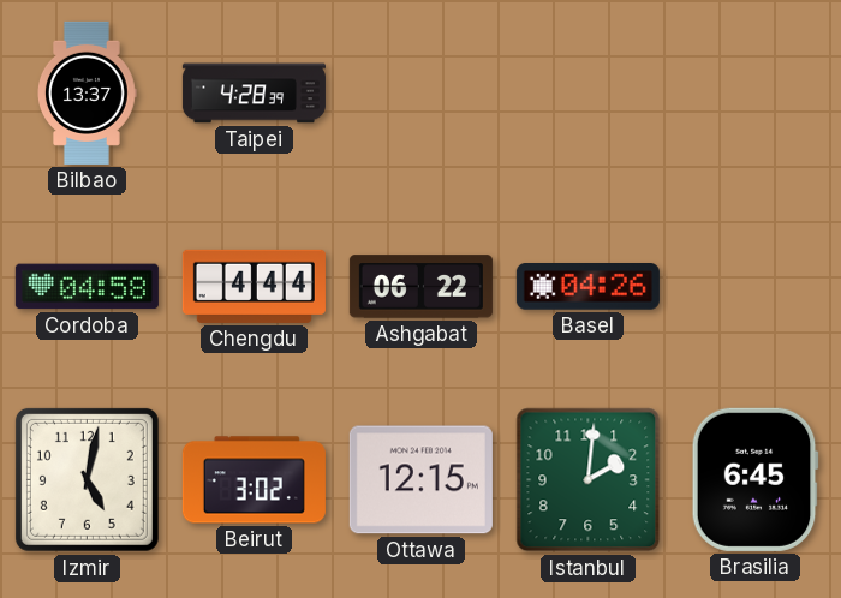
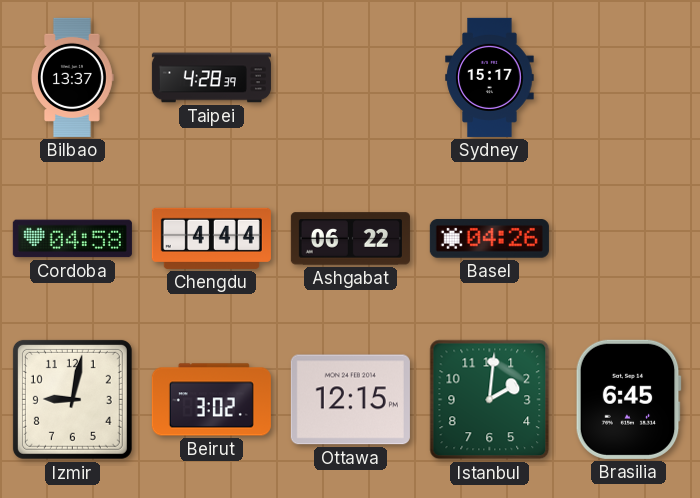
Sydney: none -> 15:17 (490, 77)
Izmir: 5:02 -> 9:02 (72, 399)
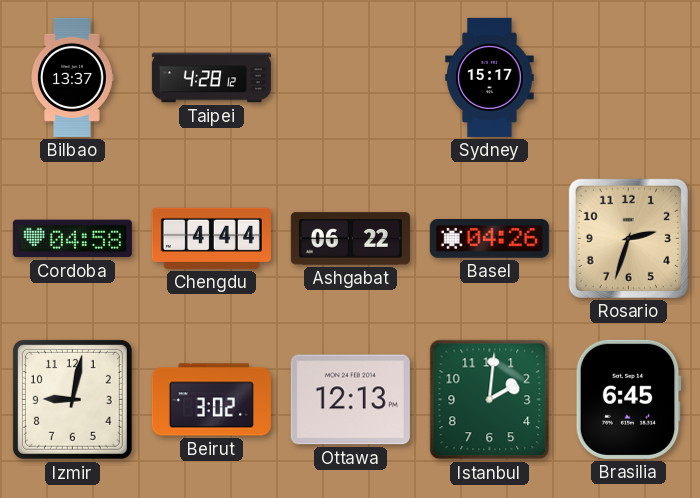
Taipei: 4:28:39 -> 4:28:12 (211, 78)
Rosario: none -> 2:33 (628, 238)
Ottawa: 12:15 -> 12:13 (350, 400)
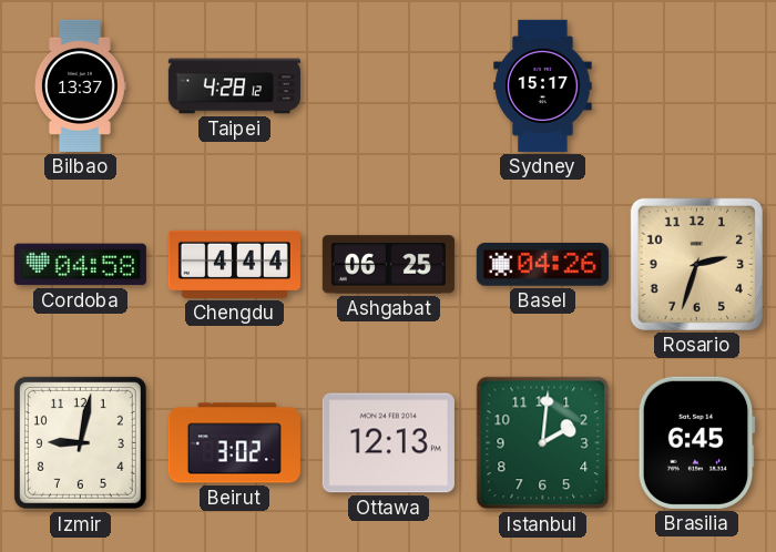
Ashgabat: 06:22 -> 06:25 (388, 265)
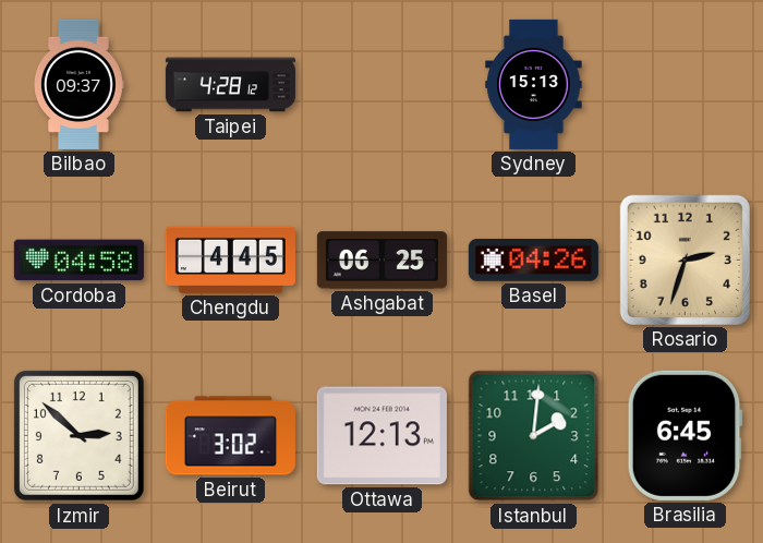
Bilbao: 13:37 -> 09:37 (80, 84)
Sydney: 15:17 -> 15:13 (534, 84)
Chengdu: 4:44 -> 4:45 (230, 260)
Izmir: 9:02 -> 2:52 (78, 435)
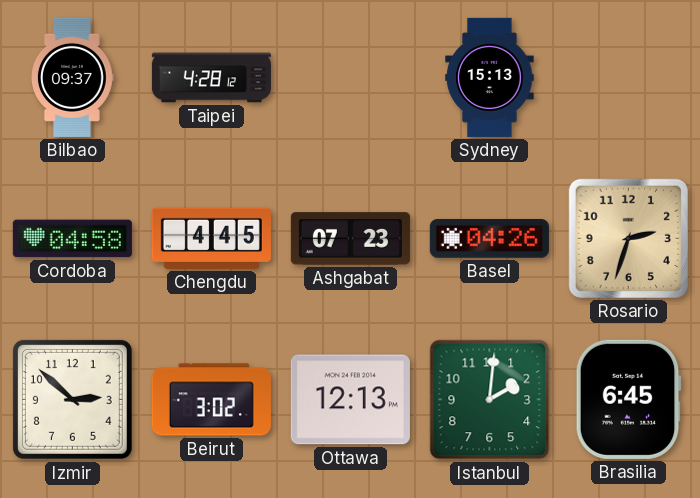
Ashgabat: 06:25 -> 07:23 (350, 239)
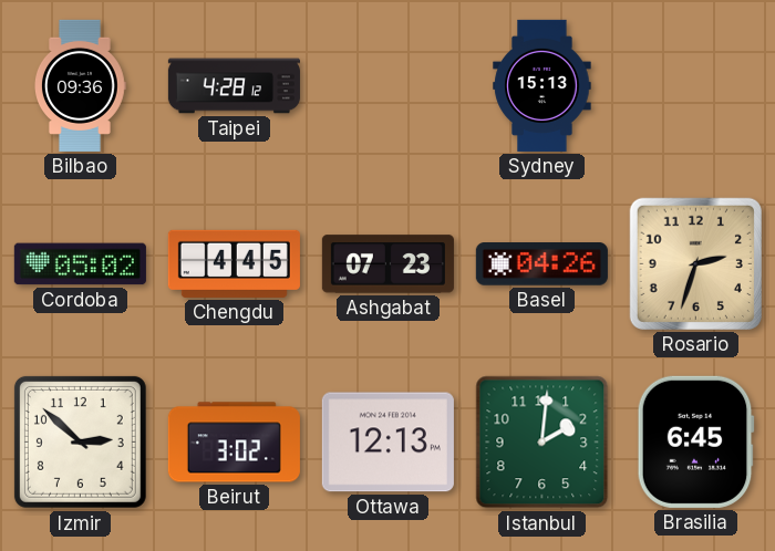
Bilbao: 09:37 -> 09:36 (81, 85)
Cordoba: 04:58 -> 05:02 (80, 264)
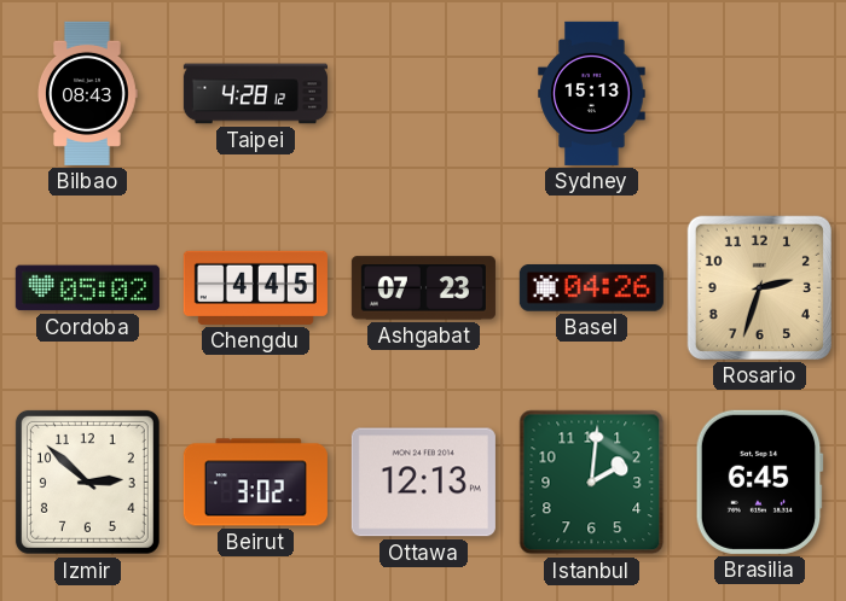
Bilbao: 09:36 -> 08:43 (88, 93)
